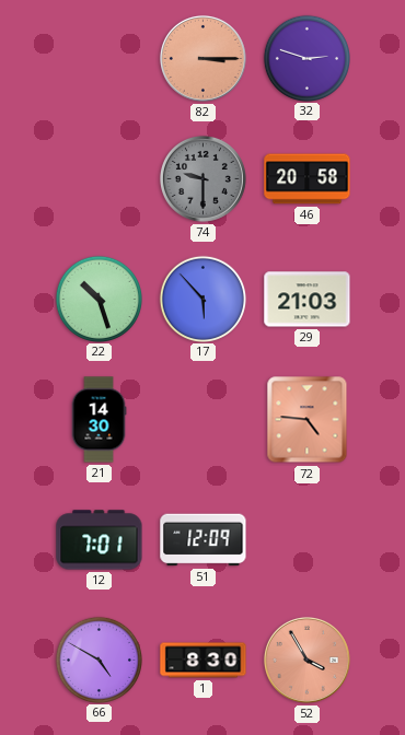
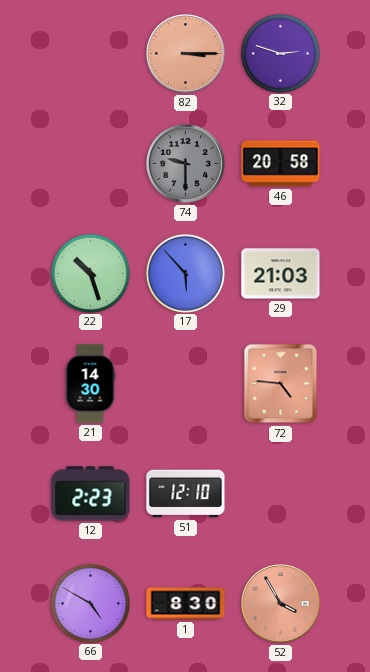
12: 7:01 -> 2:23 (91, 494)
51: 12:09 -> 12:10 (186, 494)
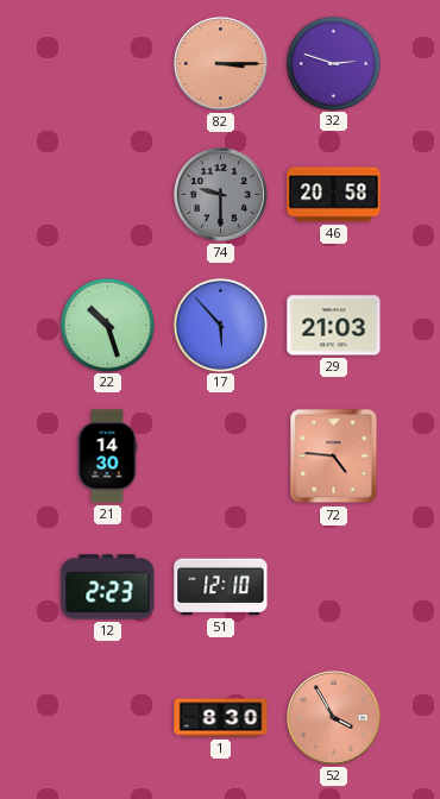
66: 4:50 -> none (90, 603)
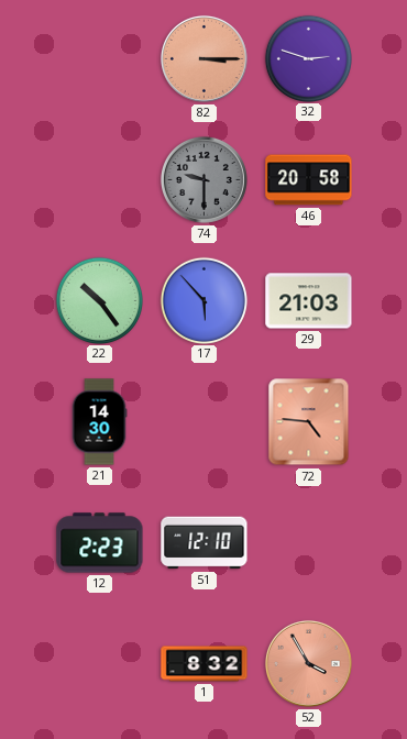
22: 10:27 -> 10:24 (99, 300)
1: 8:30 -> 8:32 (205, 664)
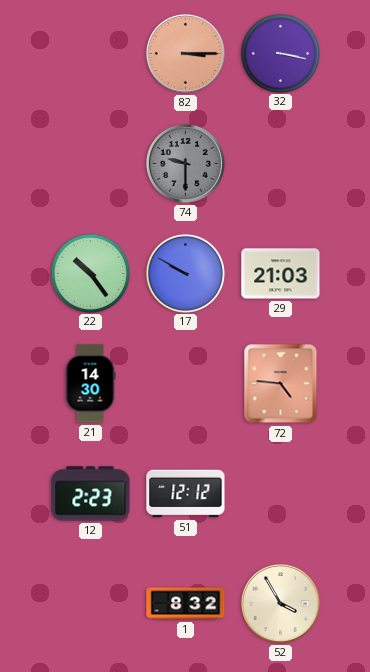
32: 2:48 -> 3:17 (280, 53)
46: 20:58 -> none (309, 180)
17: 5:53 -> 9:50 (185, 273)
51: 12:10 -> 12:12 (186, 494)
52 dial: salmon -> cream (280, 603)
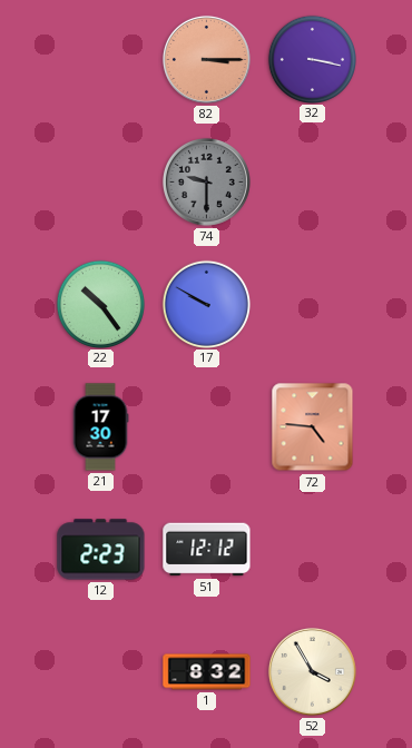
29: 21:03 -> none (281, 274)
21: 14:30 -> 17:30 (100, 427)
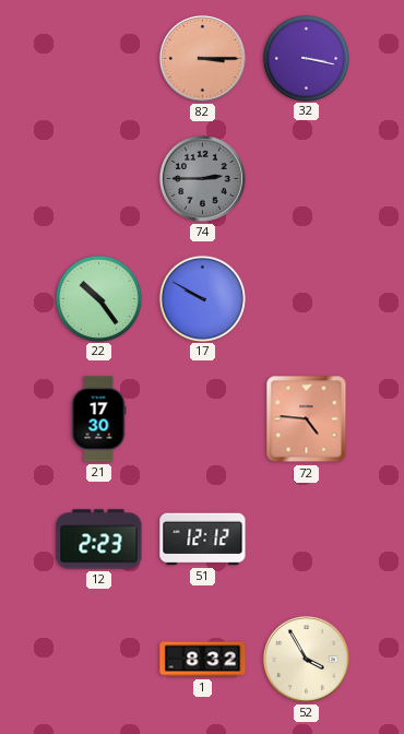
74: 9:30 -> 2:45 (202, 178)
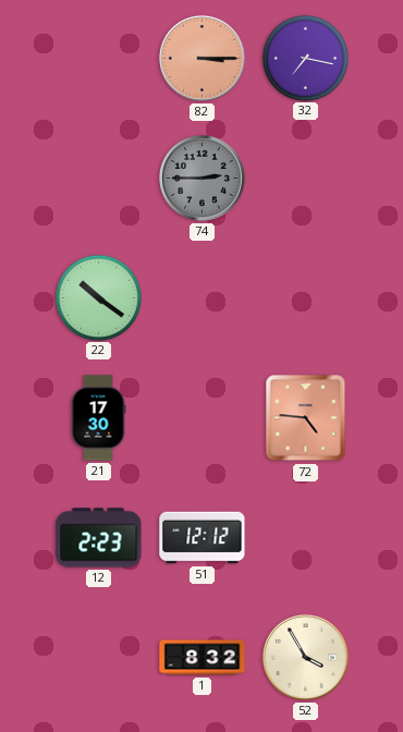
32: 3:17 -> 7:17 (305, 58)
22: 10:24 -> 10:21 (98, 297)
17: 9:50 -> none (202, 298)
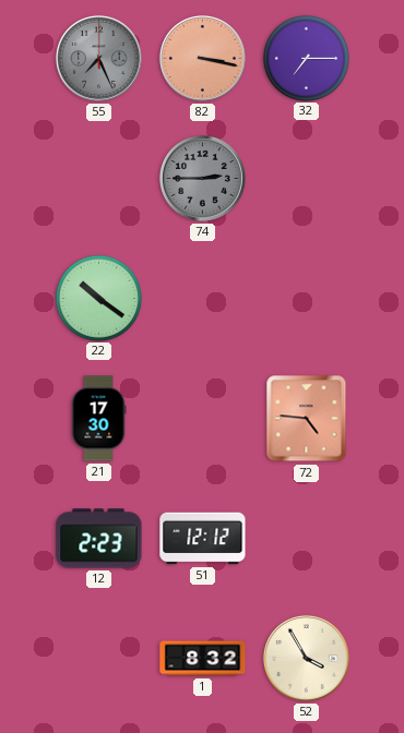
55: none -> 7:26 (98, 58)
82: 3:15 -> 3:17 (202, 58)
32: 7:17 -> 7:15 (306, 58)
